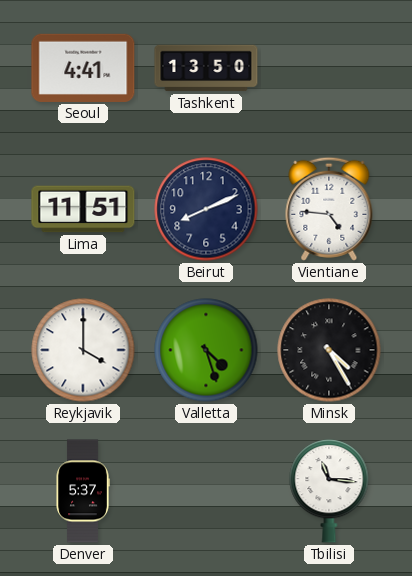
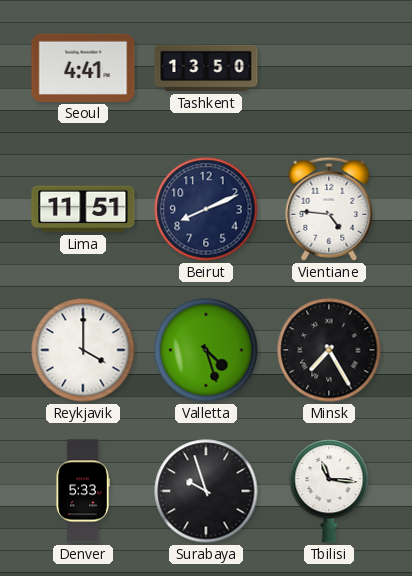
Minsk: 4:25 -> 7:25 (329, 350)
Denver: 5:37 -> 5:33 (83, 491)
Surabaya: none -> 9:57 (206, 491)
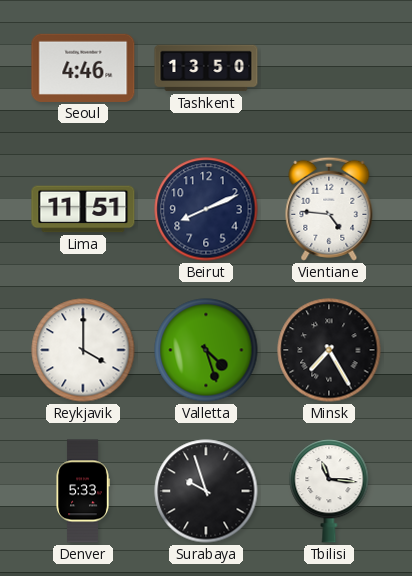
Seoul: 4:41 -> 4:46 (83, 68)
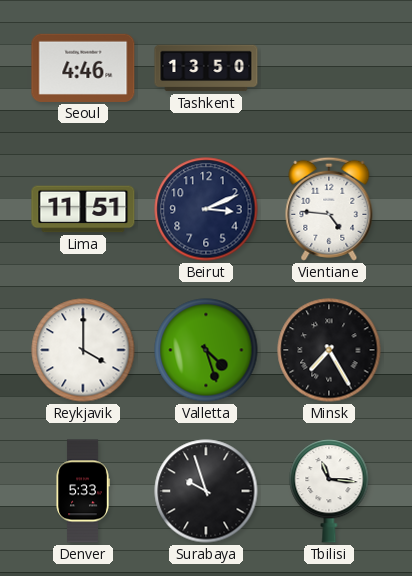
Beirut: 8:11 -> 3:11 (206, 209)
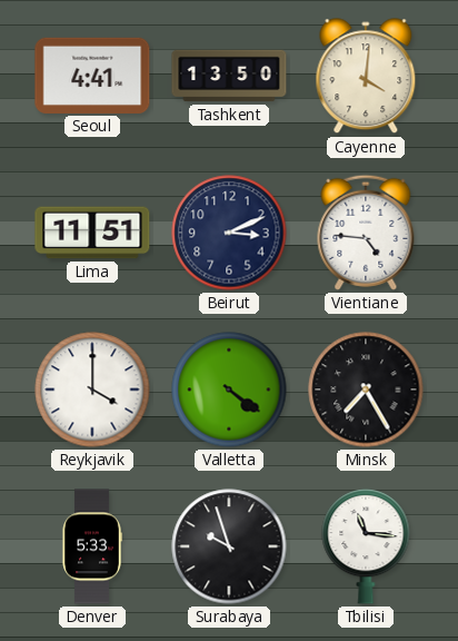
Seoul: 4:46 -> 4:41 (92, 76)
Cayenne: none -> 4:01 (366, 77)
Valletta: 4:27 -> 4:21 (229, 389)
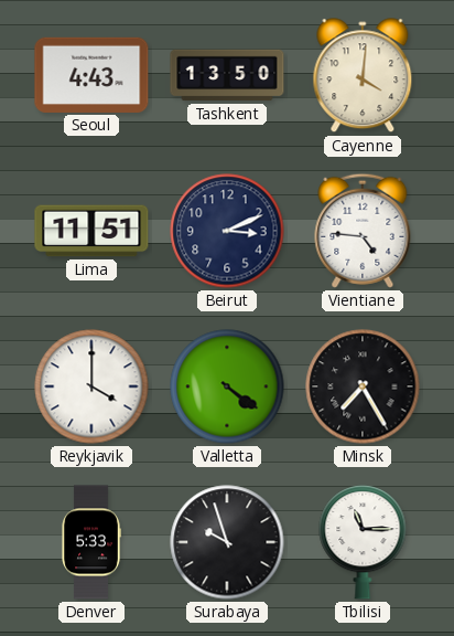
Seoul: 4:41 -> 4:43 (91, 75)
Tbilisi: 11:16 -> 11:15 (363, 543)
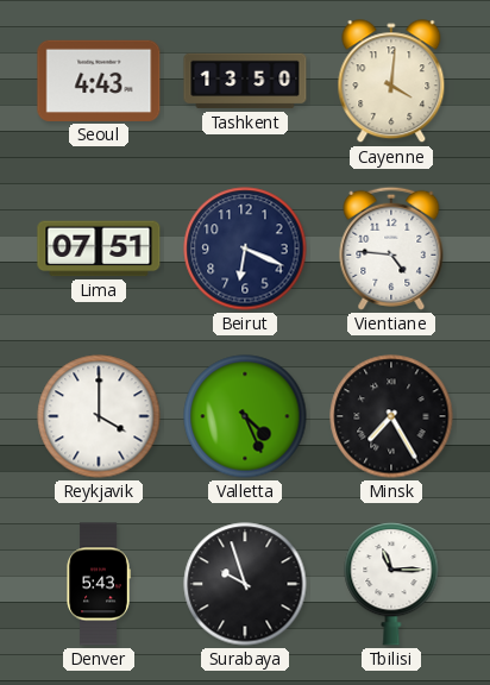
Lima: 11:51 -> 07:51 (99, 249)
Beirut: 3:11 -> 6:19 (245, 249)
Valletta: 4:21 -> 4:26 (245, 416)
Denver: 5:33 -> 5:43 (99, 584)
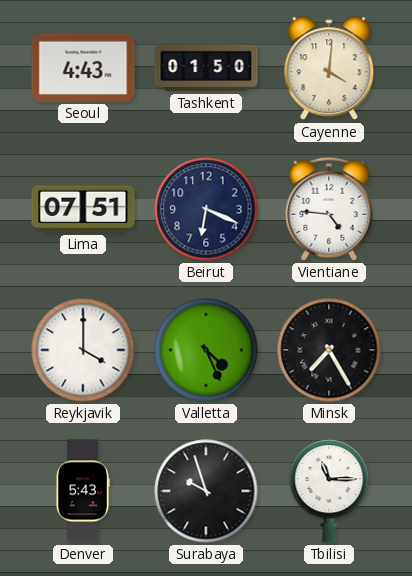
Tashkent: 13:50 -> 01:50 (206, 68)
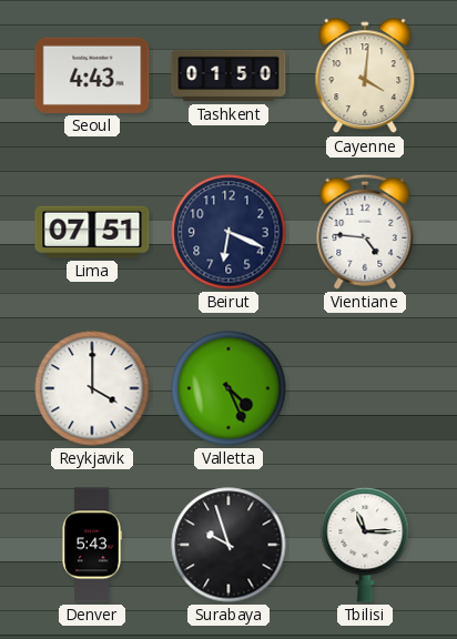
Minsk: 7:25 -> none (329, 350)
